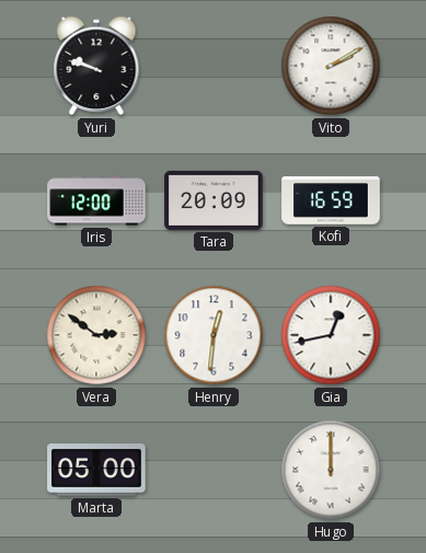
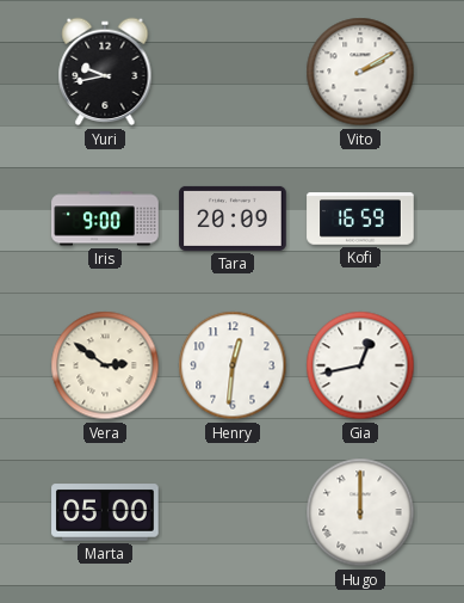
Yuri: 9:48 -> 9:43 (105, 72)
Iris: 12:00 -> 9:00 (105, 219)
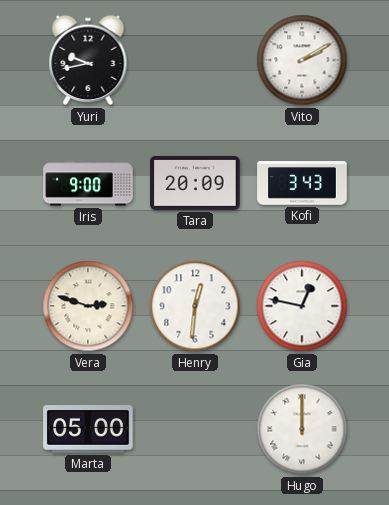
Kofi: 16:59 -> 3:43 (302, 183)
Vera: 2:51 -> 2:48 (88, 306)
Gia: 12:43 -> 12:47 (302, 306)
